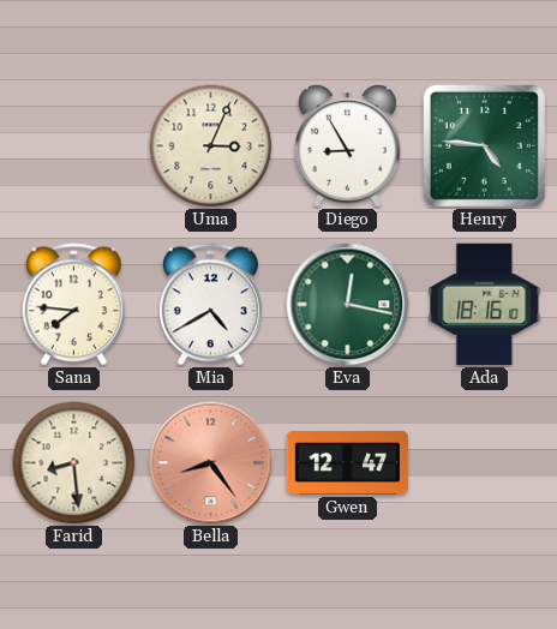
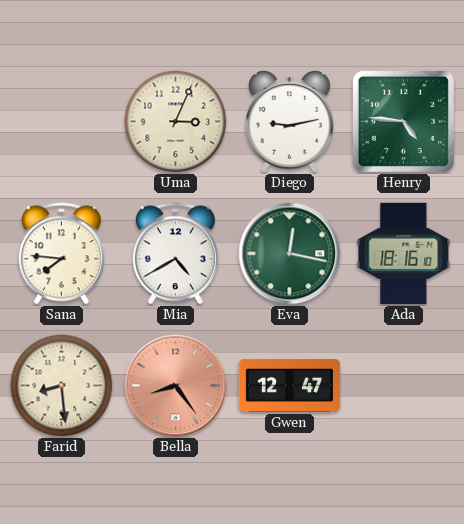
Diego: 8:55 -> 9:13 (290, 122)
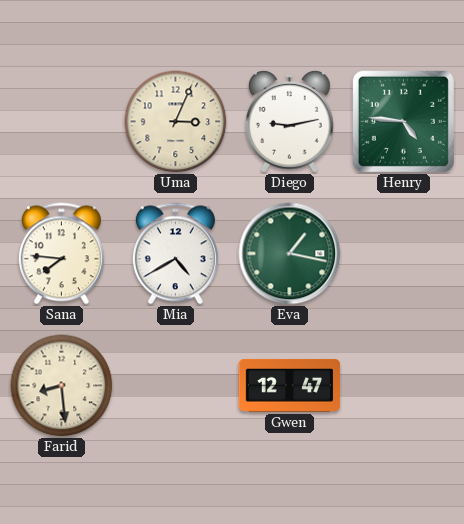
Eva: 12:17 -> 1:17 (290, 254)
Ada: 18:16 -> none (404, 253)
Bella: 8:24 -> none (176, 386)
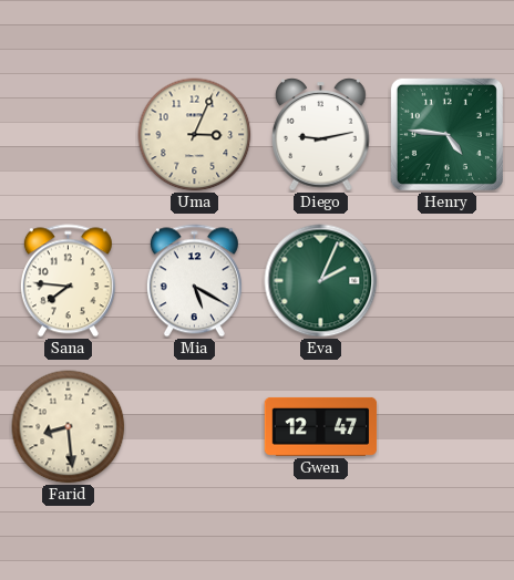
Mia: 4:40 -> 5:20 (194, 281)
Eva: 1:17 -> 2:04 (321, 281)
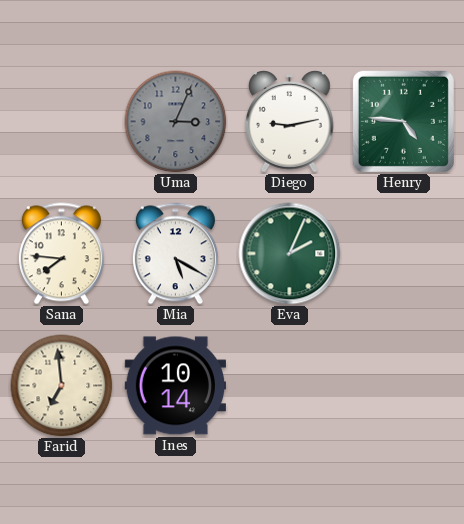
Uma dial: cream -> grey (176, 122)
Farid: 8:29 -> 6:59 (62, 386)
Ines: none -> 10:14 (175, 386)
Gwen: 12:47 -> none (321, 426)
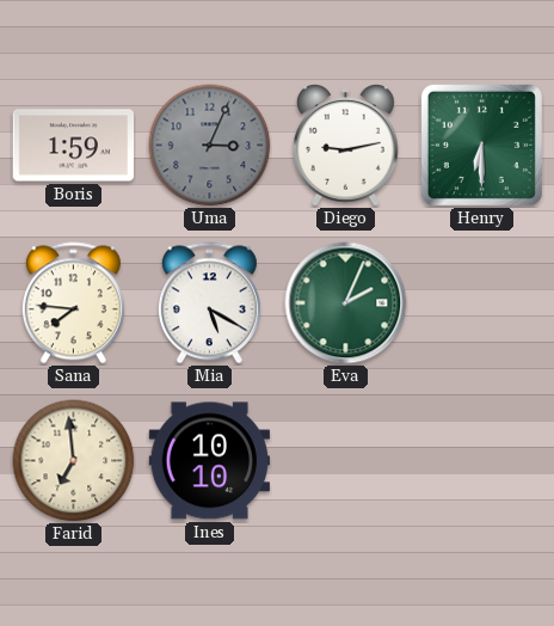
Boris: none -> 1:59 (73, 146)
Henry: 4:46 -> 6:30 (481, 145)
Ines: 10:14 -> 10:10 (209, 461)
